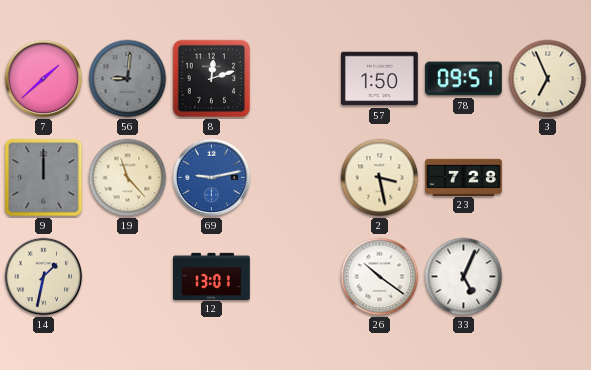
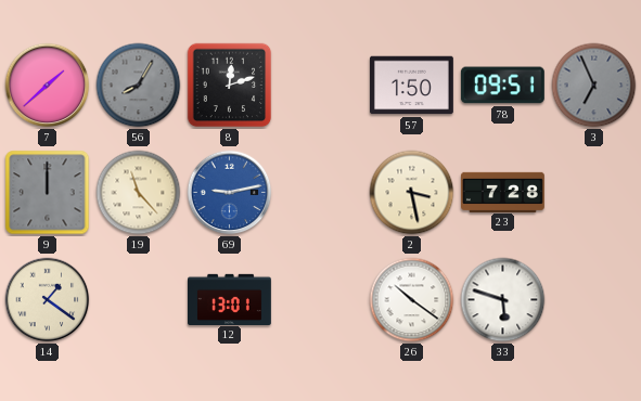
56: 9:01 -> 8:05 (139, 86)
3 dial: cream -> grey (594, 86)
14: 1:32 -> 1:21 (48, 300)
33: 5:04 -> 5:48 (503, 300)
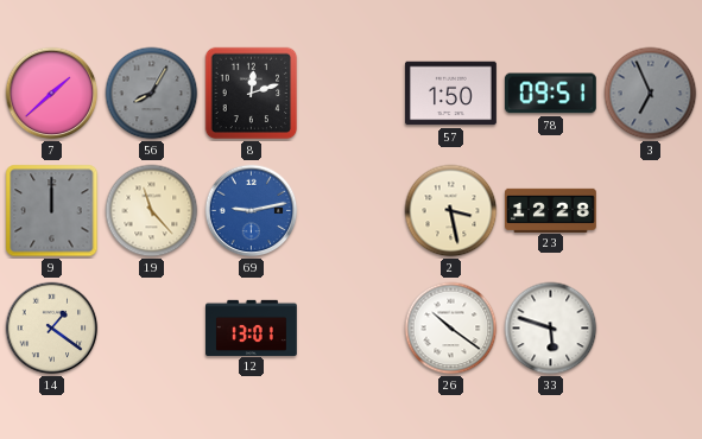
23: 7:28 -> 12:28 (551, 210)
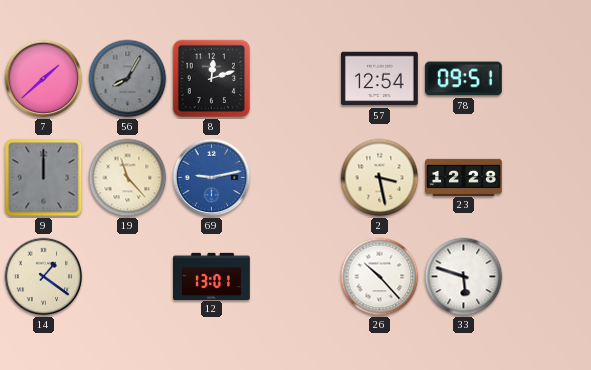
57: 1:50 -> 12:54 (379, 79)
3: 6:56 -> none (651, 94)
26: 10:21 -> 10:23 (380, 277)
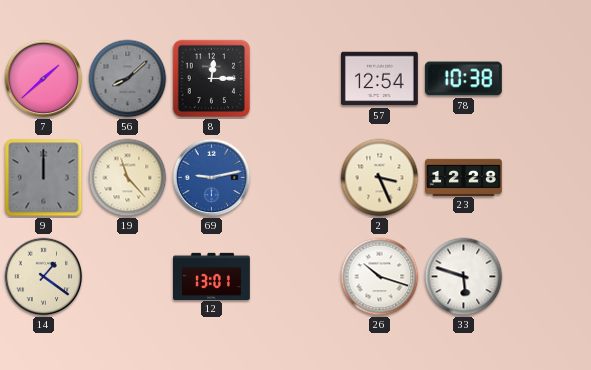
56: 8:05 -> 8:08 (128, 79)
8: 12:12 -> 12:15 (212, 79)
78: 09:51 -> 10:38 (463, 79)
2: 3:28 -> 3:26 (380, 178)
26: 10:23 -> 10:18 (380, 277)
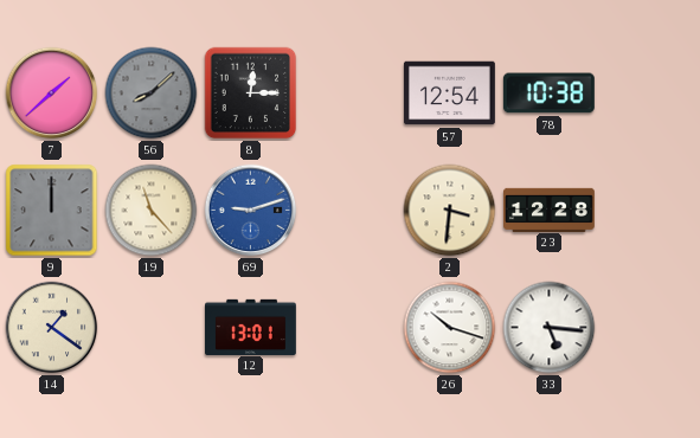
69: 9:13 -> 9:12 (251, 211)
2: 3:26 -> 3:31 (450, 211)
33: 5:48 -> 5:16 (550, 328)
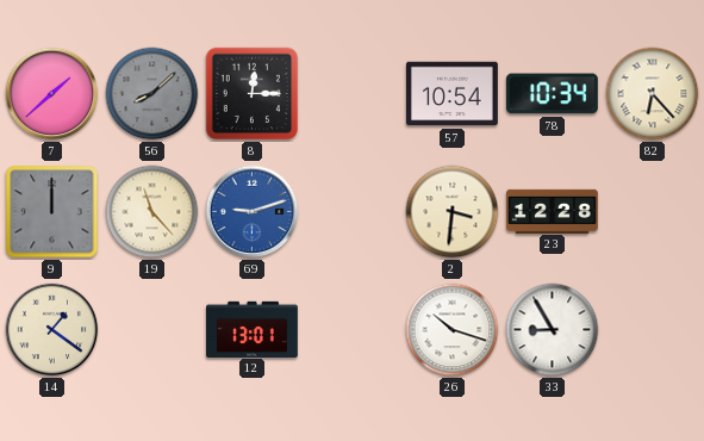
57: 12:54 -> 10:54 (451, 94)
78: 10:38 -> 10:34 (552, 94)
82: none -> 6:23 (653, 94)
33: 5:16 -> 8:55 (553, 330)
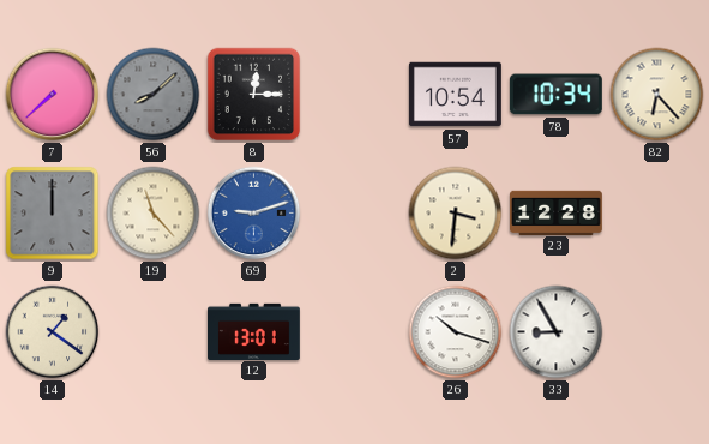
7: 1:38 -> 7:38 (53, 95)
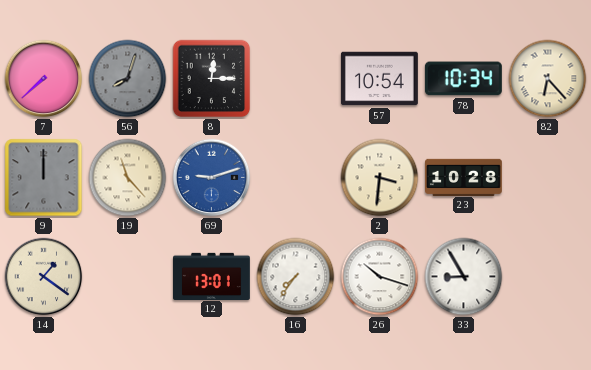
56: 8:08 -> 8:03 (128, 79)
23: 12:28 -> 10:28 (464, 177)
16: none -> 7:36 (296, 277)
